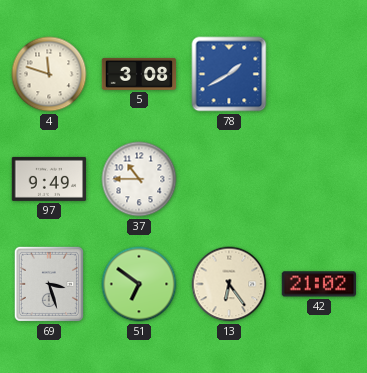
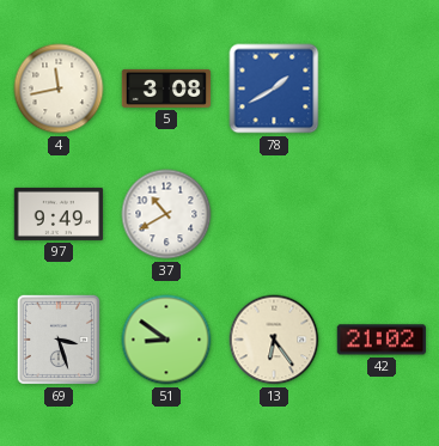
4: 11:48 -> 11:43 (59, 88)
37: 10:45 -> 10:40 (166, 214)
51: 6:51 -> 8:51 (166, 340)
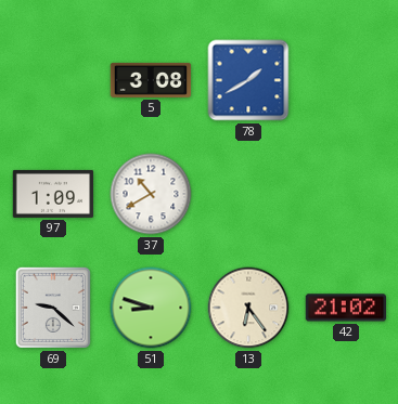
4: 11:43 -> none (59, 88)
97: 9:49 -> 1:09 (53, 194)
69: 3:27 -> 9:22 (53, 308)
51: 8:51 -> 8:48 (151, 308)
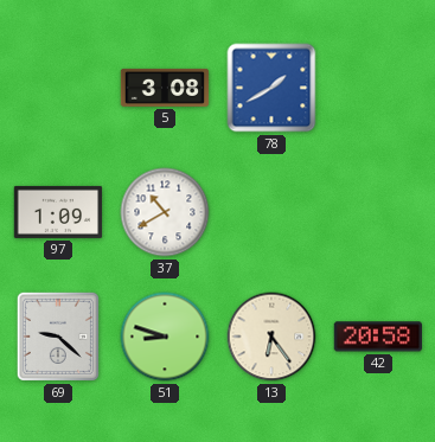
42: 21:02 -> 20:58 (377, 337)
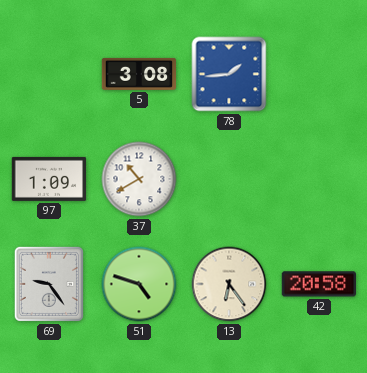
78: 1:40 -> 1:44 (229, 74)
69: 9:22 -> 9:24 (49, 284)
51: 8:48 -> 4:48 (139, 284)
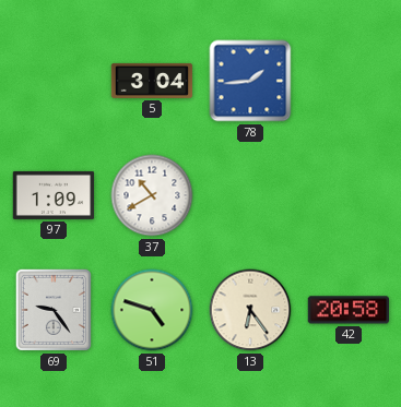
5: 3:08 -> 3:04 (152, 81)
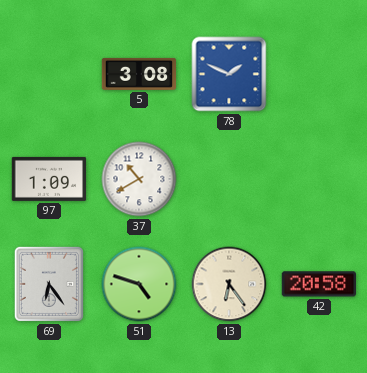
5: 3:04 -> 3:08 (139, 74)
78: 1:44 -> 1:49 (229, 74)
69: 9:24 -> 6:24 (49, 284)
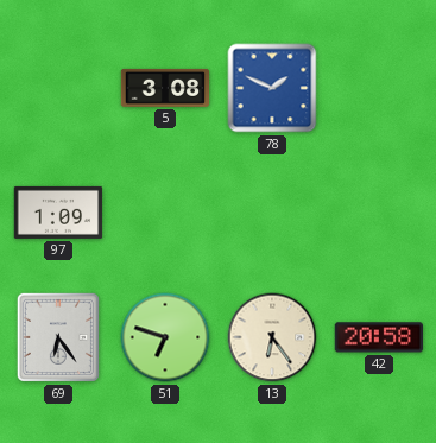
37: 10:40 -> none (139, 179)
51: 4:48 -> 6:48 (165, 337)
